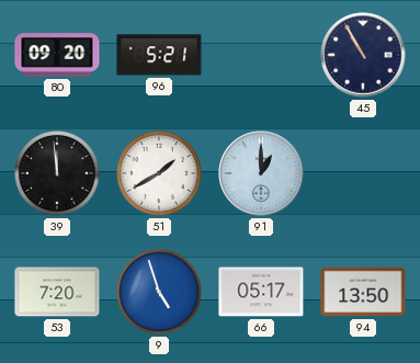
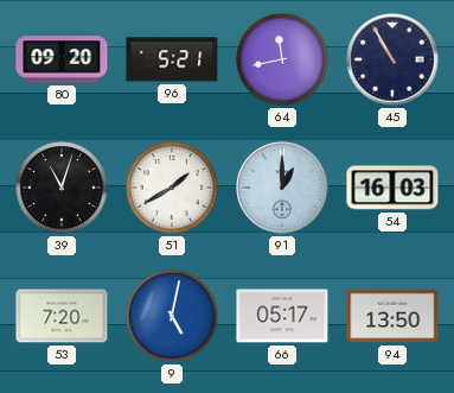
64: none -> 11:43 (282, 59)
39: 11:59 -> 11:03 (62, 188)
54: none -> 16:03 (392, 188)
9: 4:57 -> 5:02 (172, 316)
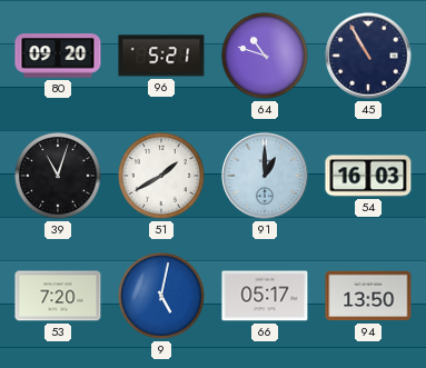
64: 11:43 -> 10:48 (265, 56)
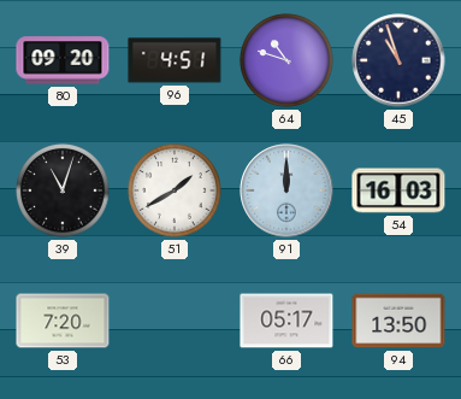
96: 5:21 -> 4:51 (175, 60)
45: 10:55 -> 10:57 (398, 60)
91: 1:00 -> 12:00 (286, 190)
9: 5:02 -> none (161, 296)
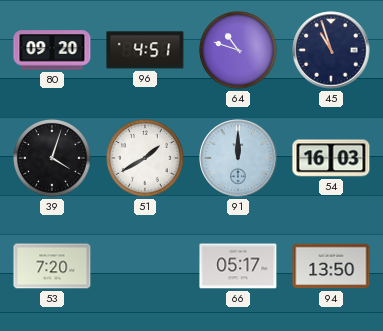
39: 11:03 -> 4:03 (52, 158)
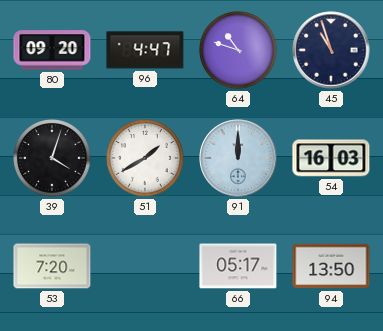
96: 4:51 -> 4:47 (145, 50)
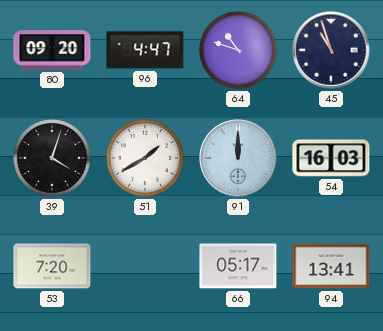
94: 13:50 -> 13:41 (331, 266)
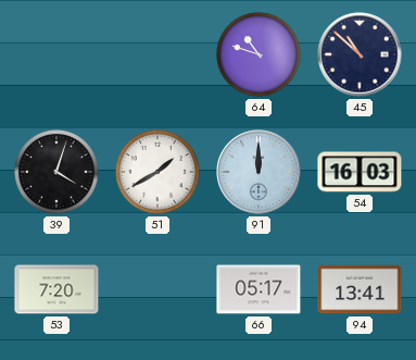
80: 09:20 -> none (52, 50)
96: 4:47 -> none (145, 50)
45: 10:57 -> 10:52 (360, 54)
